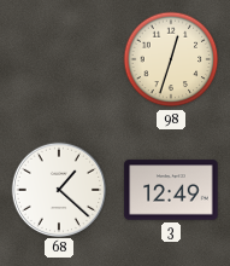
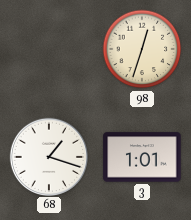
68: 1:22 -> 1:18 (48, 156)
3: 12:49 -> 1:01 (142, 157)
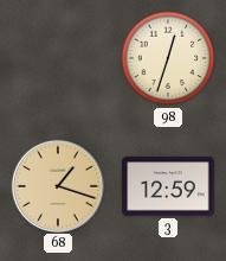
68 dial: white -> champagne (57, 185)
3: 1:01 -> 12:59 (168, 186)
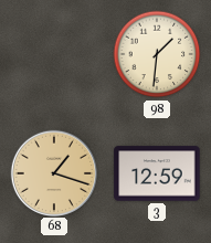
98: 12:33 -> 1:31 (157, 54)
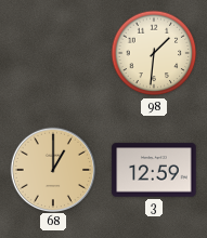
68: 1:18 -> 1:00 (52, 169)
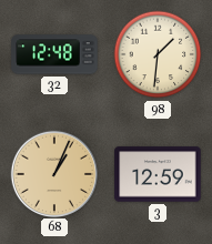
32: none -> 12:48 (54, 54)
68: 1:00 -> 1:04 (53, 173)
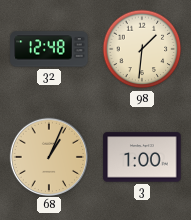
3: 12:59 -> 1:00 (142, 157)
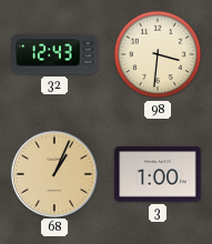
32: 12:48 -> 12:43 (54, 54)
98: 1:31 -> 3:31 (158, 54)
